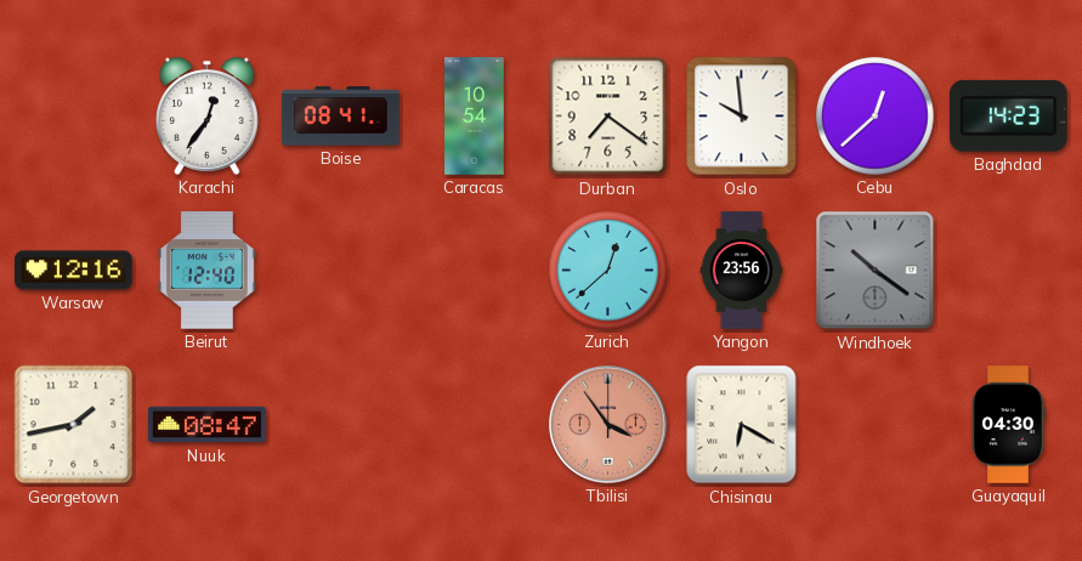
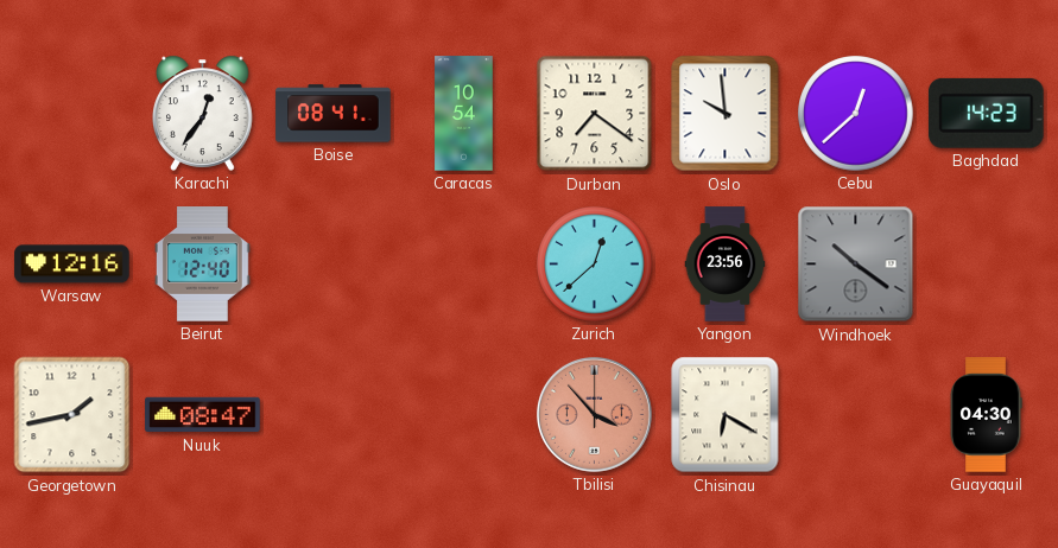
Tbilisi: 3:54 -> 3:53 (594, 414)
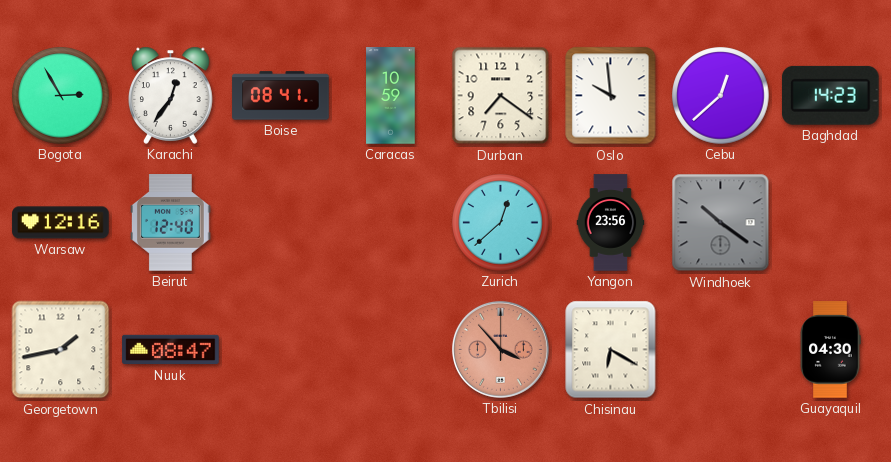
Bogota: none -> 2:55 (61, 96)
Caracas: 10:54 -> 10:59 (391, 96)
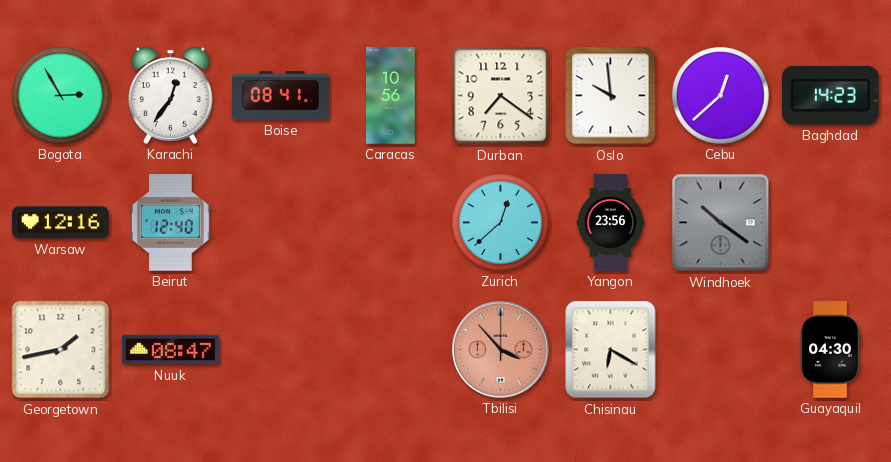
Caracas: 10:59 -> 10:56 (391, 96)
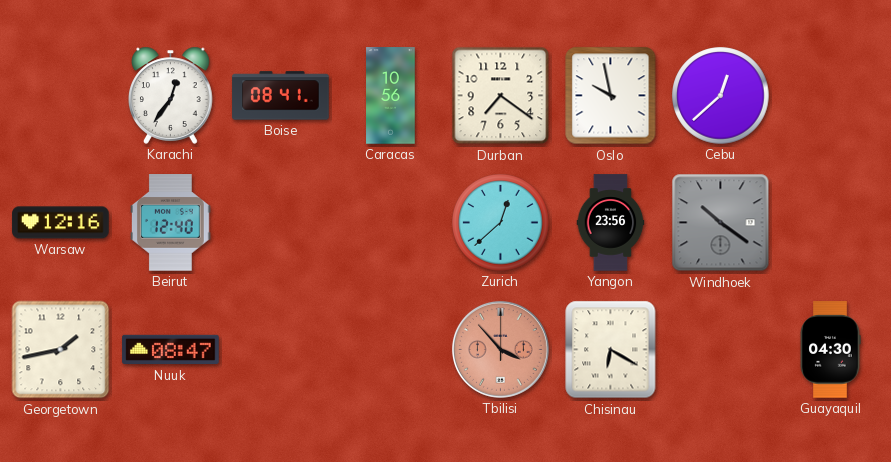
Bogota: 2:55 -> none (61, 96)
Oslo: 9:59 -> 9:58 (611, 96)
Baghdad: 14:23 -> none (830, 95)
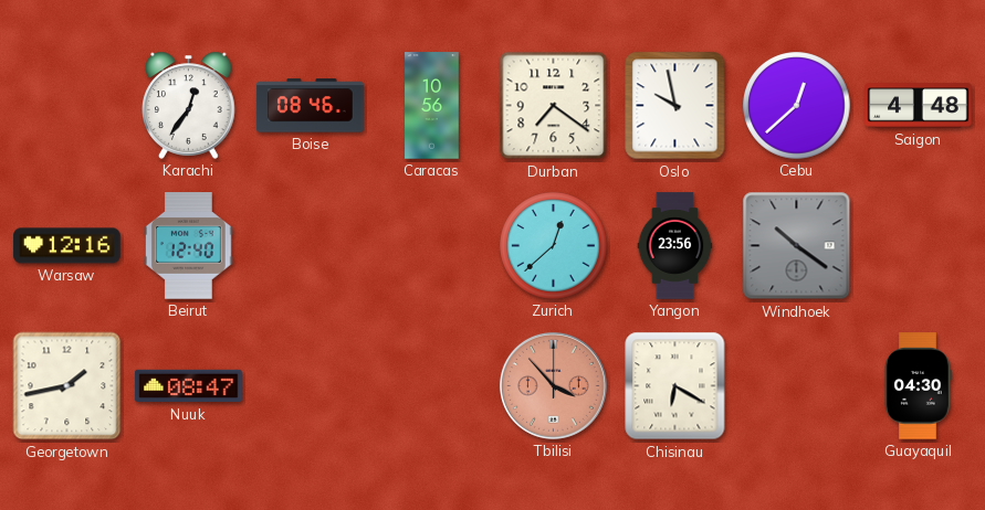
Boise: 08:41 -> 08:46 (311, 106)
Saigon: none -> 4:48 (919, 106)
